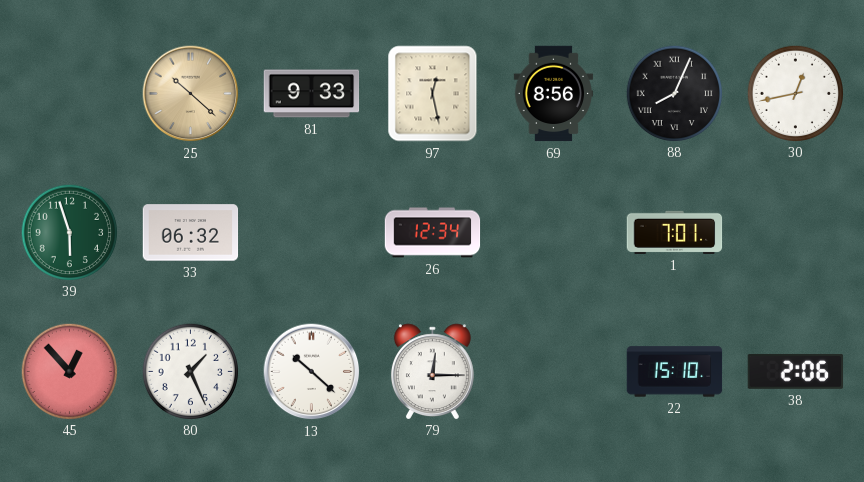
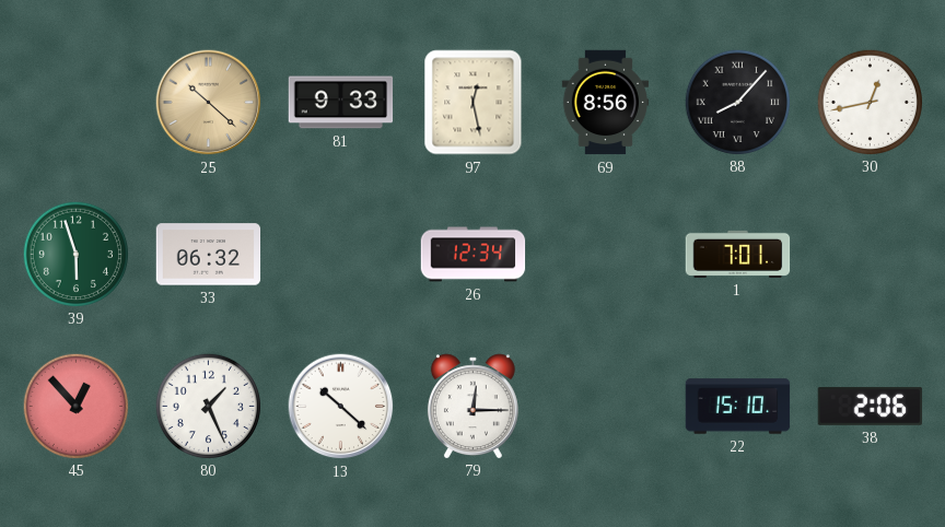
88: 8:04 -> 8:07 (737, 102)
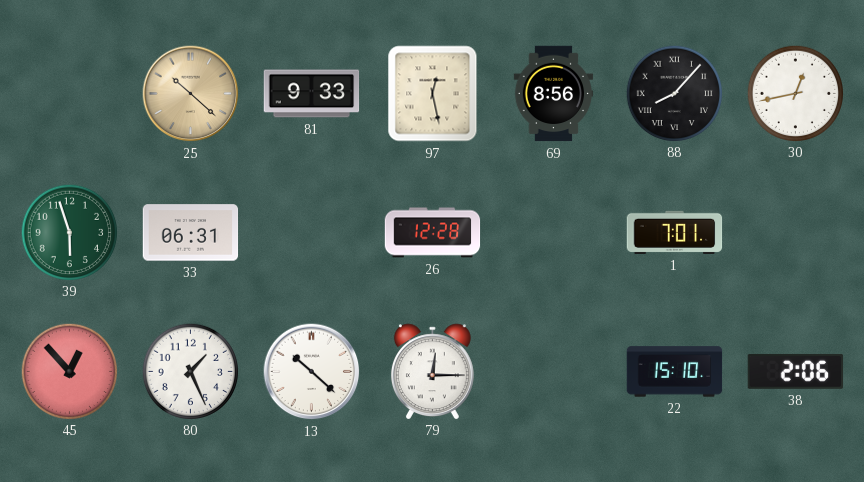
33: 06:32 -> 06:31 (191, 233)
26: 12:34 -> 12:28 (433, 233)
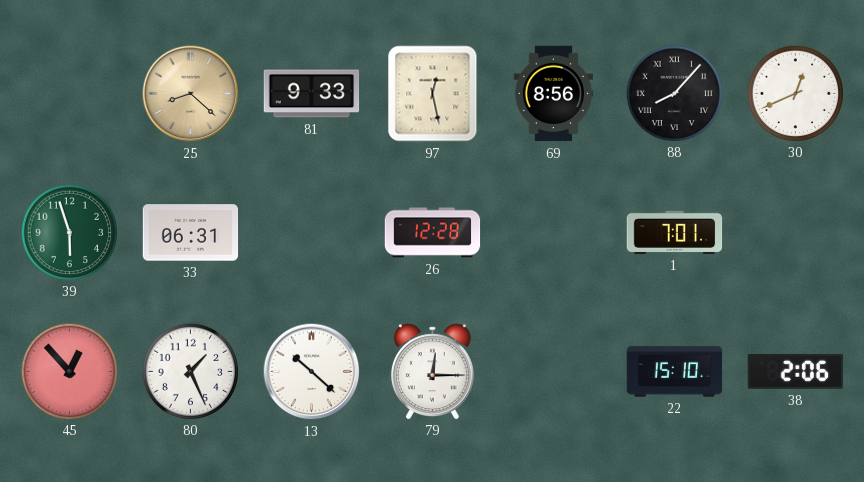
25: 10:22 -> 8:22 (191, 94)
30: 12:43 -> 12:41 (795, 93)
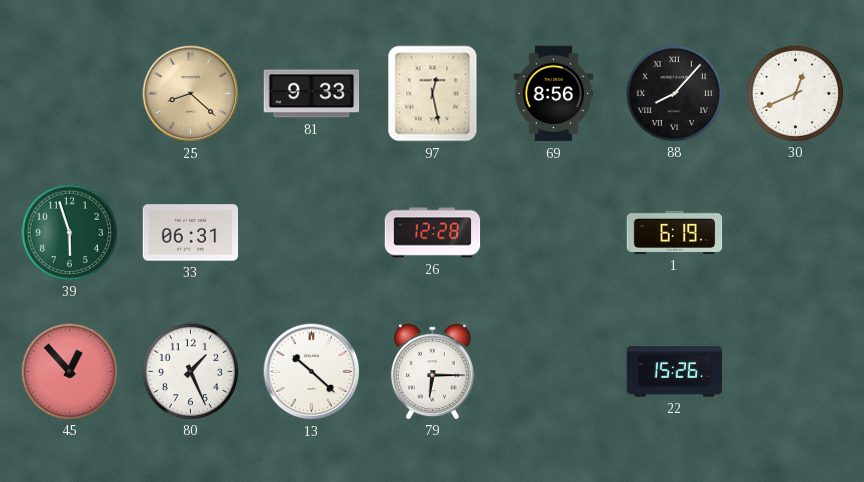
1: 7:01 -> 6:19 (675, 232)
79: 12:15 -> 6:15 (432, 371)
22: 15:10 -> 15:26 (675, 372)
38: 2:06 -> none (796, 371)
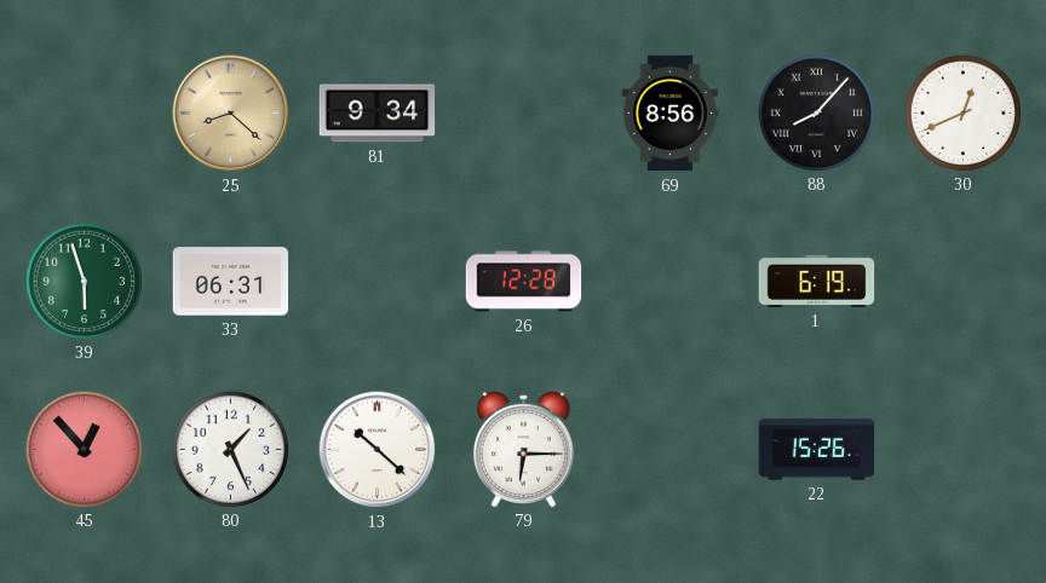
81: 9:33 -> 9:34 (378, 114)
97: 12:28 -> none (433, 94)
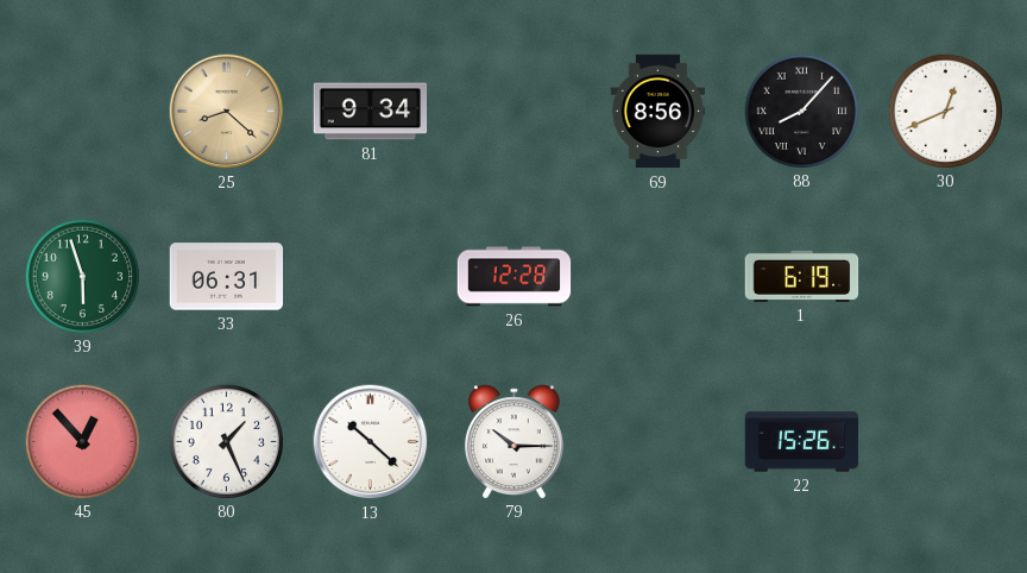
79: 6:15 -> 10:15 (513, 441)
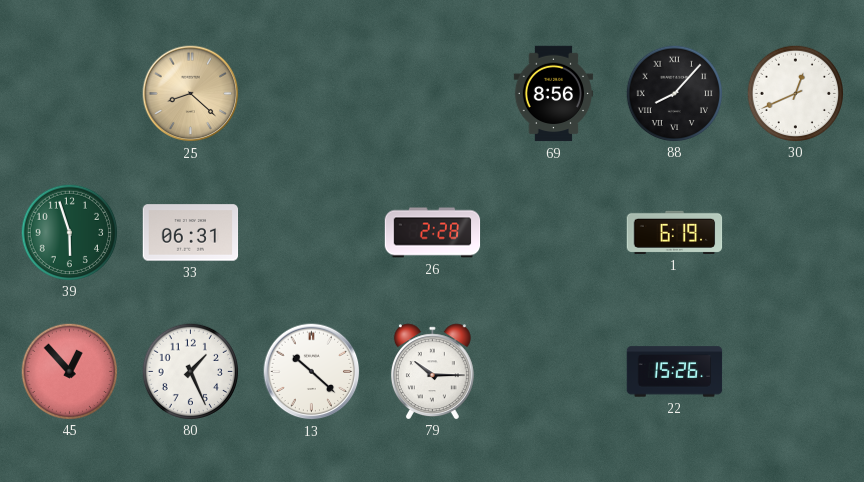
81: 9:34 -> none (371, 112)
26: 12:28 -> 2:28 (433, 233)
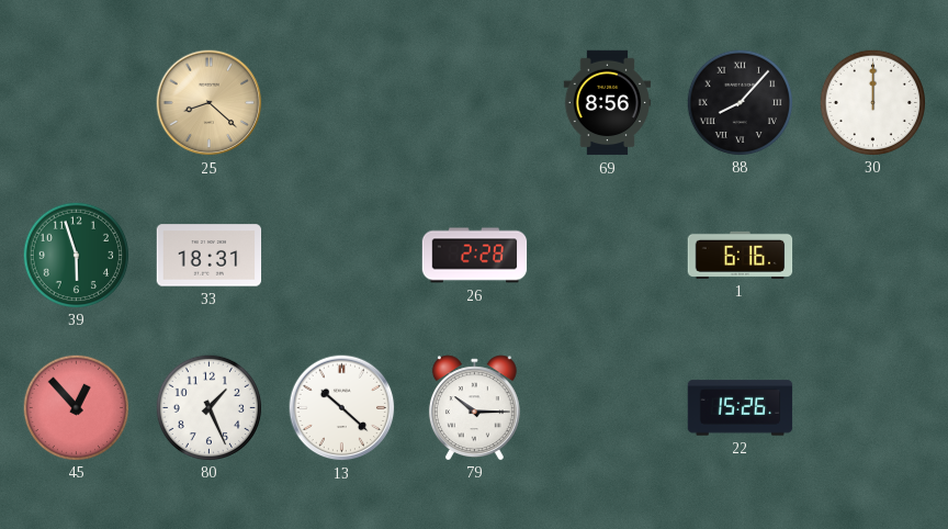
30: 12:41 -> 12:00 (872, 102)
33: 06:31 -> 18:31 (210, 256)
1: 6:19 -> 6:16 (741, 255)
